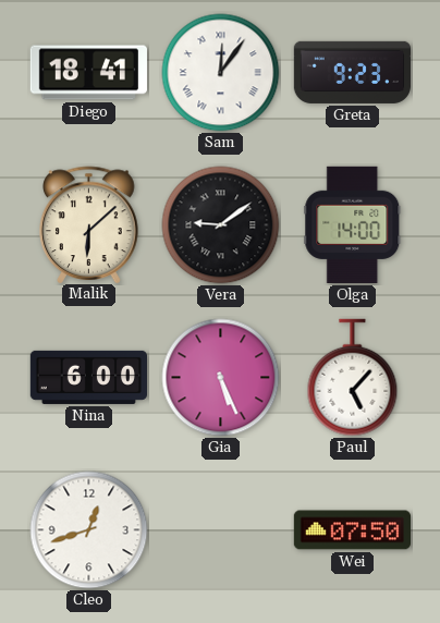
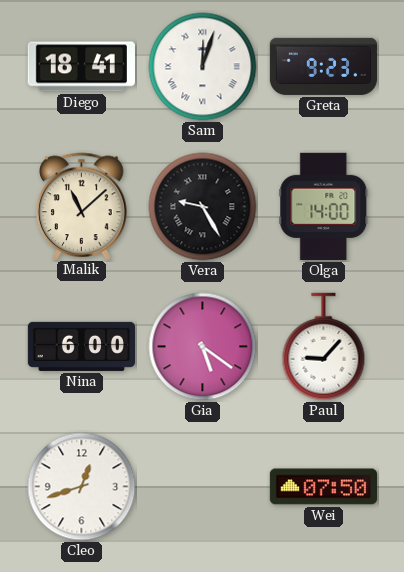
Sam: 12:06 -> 12:03 (203, 67)
Malik: 6:08 -> 11:08 (82, 206)
Vera: 9:09 -> 9:25 (203, 207)
Gia: 5:26 -> 5:21 (203, 347)
Paul: 5:07 -> 9:07 (324, 347)
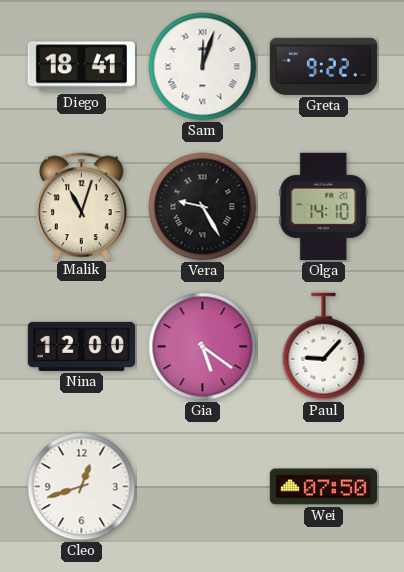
Greta: 9:23 -> 9:22 (323, 66)
Malik: 11:08 -> 11:03 (82, 206)
Olga: 14:00 -> 14:10 (324, 206)
Nina: 6:00 -> 12:00 (81, 346)
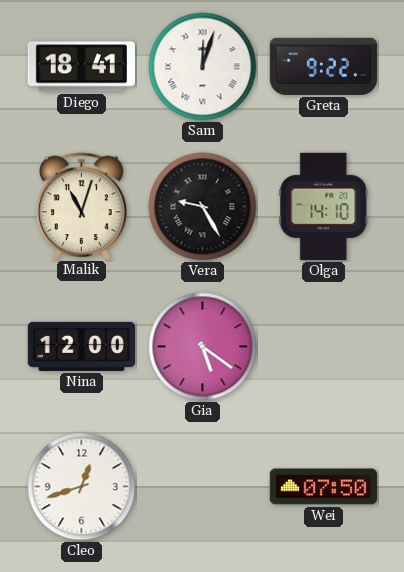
Paul: 9:07 -> none (324, 347)
